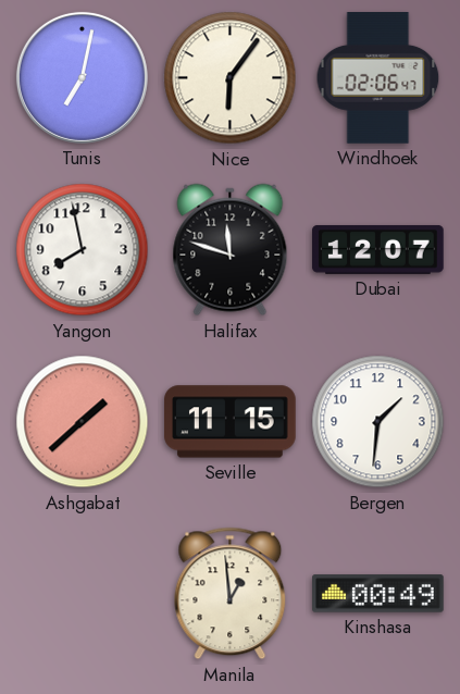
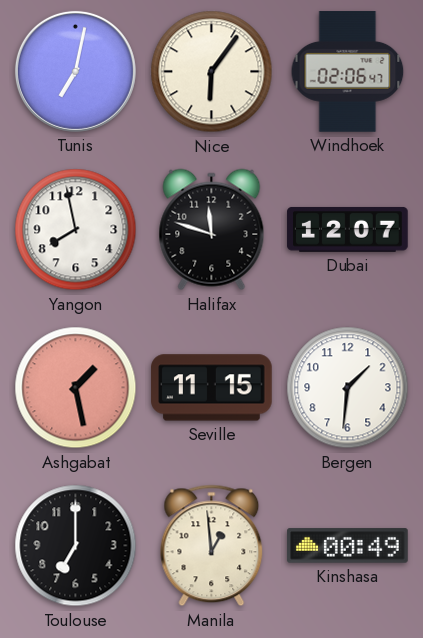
Ashgabat: 1:38 -> 1:28 (76, 388)
Toulouse: none -> 7:00 (76, 546)
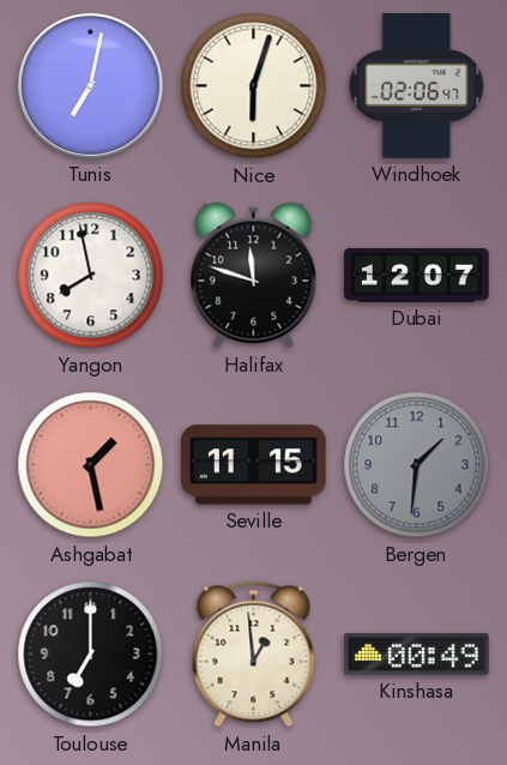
Nice: 6:06 -> 6:03 (254, 86)
Bergen dial: white -> grey (417, 465)
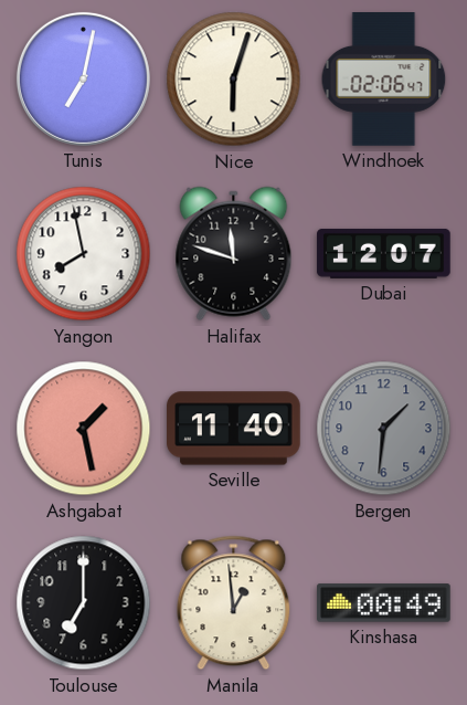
Seville: 11:15 -> 11:40 (234, 429)
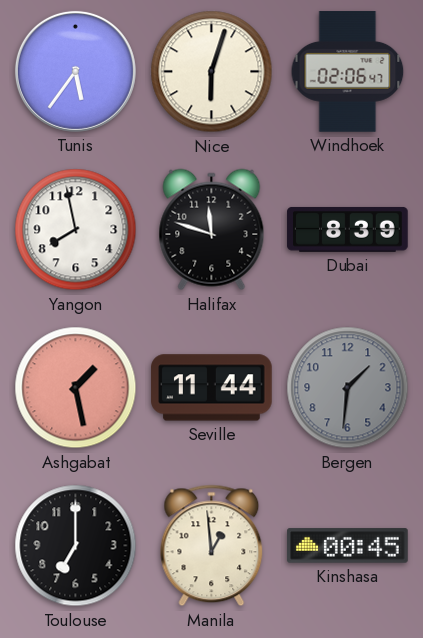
Tunis: 7:02 -> 5:36 (75, 71)
Dubai: 12:07 -> 8:39 (348, 229)
Seville: 11:40 -> 11:44 (212, 388)
Kinshasa: 00:49 -> 00:45 (348, 546)
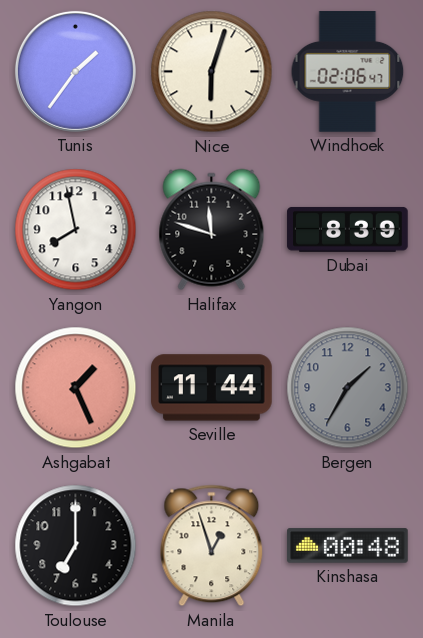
Tunis: 5:36 -> 1:36 (75, 71)
Ashgabat: 1:28 -> 1:26 (76, 388)
Bergen: 1:31 -> 1:35 (348, 388)
Manila: 12:59 -> 12:57 (212, 546)
Kinshasa: 00:45 -> 00:48 (348, 546)
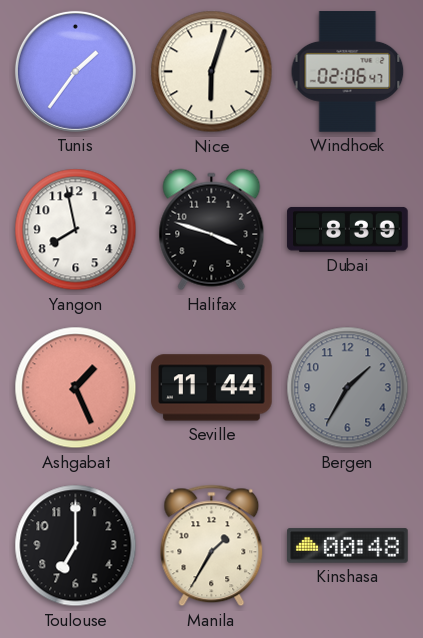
Halifax: 11:48 -> 3:48 (212, 230)
Manila: 12:57 -> 1:35 (212, 546)
